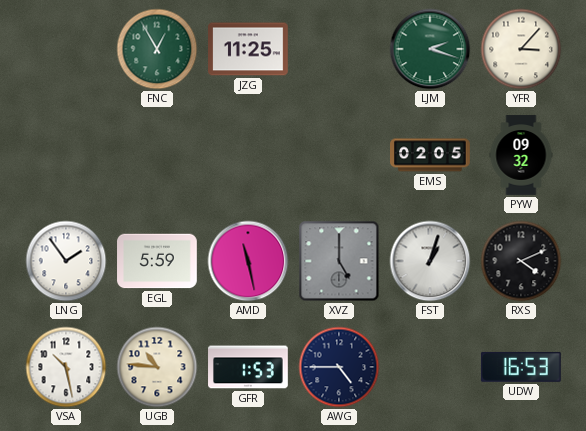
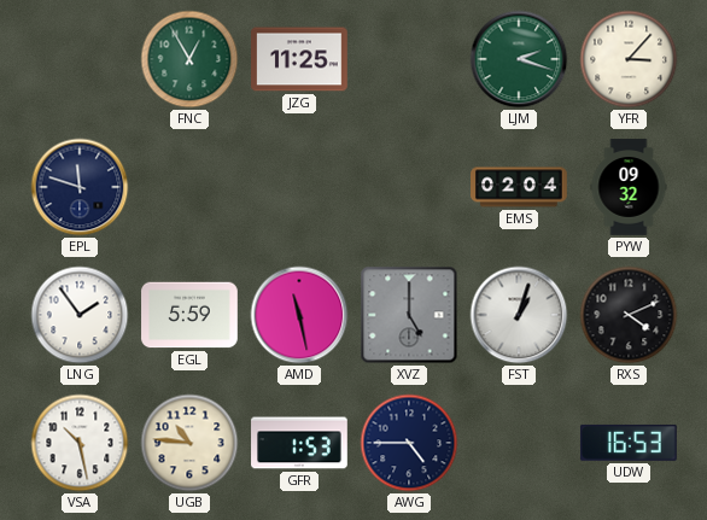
EPL: none -> 11:48 (80, 187)
EMS: 02:05 -> 02:04 (519, 187)
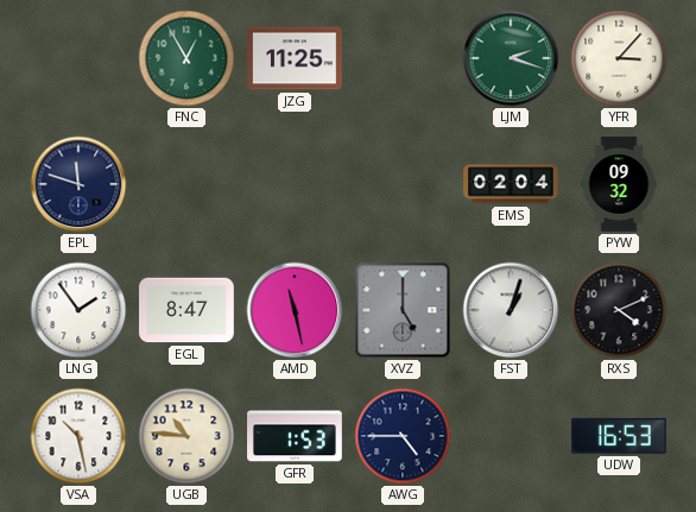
EGL: 5:59 -> 8:47 (186, 310)
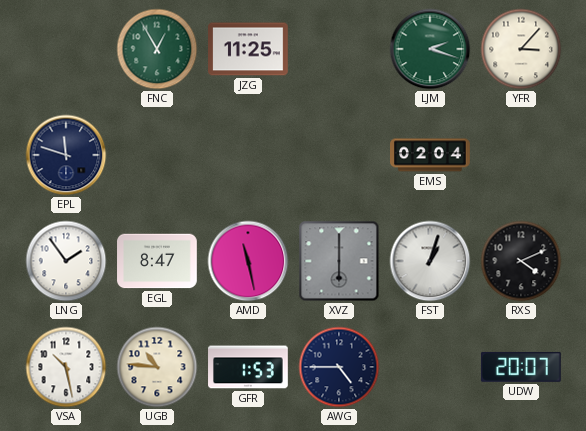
PYW: 09:32 -> none (619, 184)
XVZ: 5:00 -> 6:00 (339, 261)
UDW: 16:53 -> 20:07 (521, 367)
